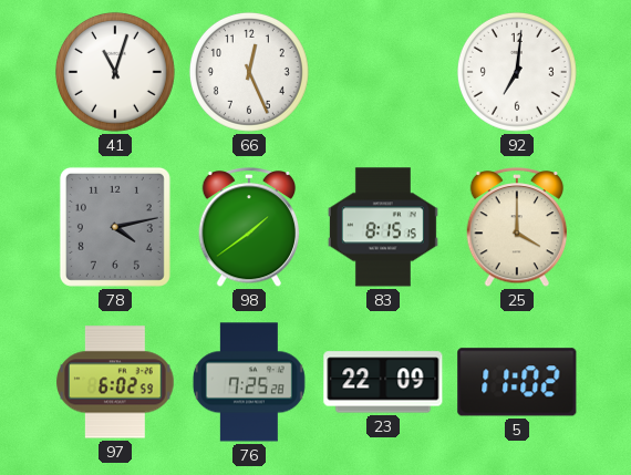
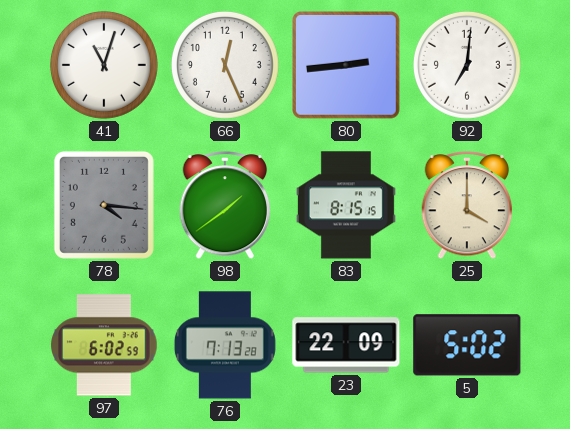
80: none -> 2:44 (347, 66)
78: 4:13 -> 4:16 (104, 205)
76: 7:25 -> 7:13 (225, 345)
5: 11:02 -> 5:02 (467, 345)
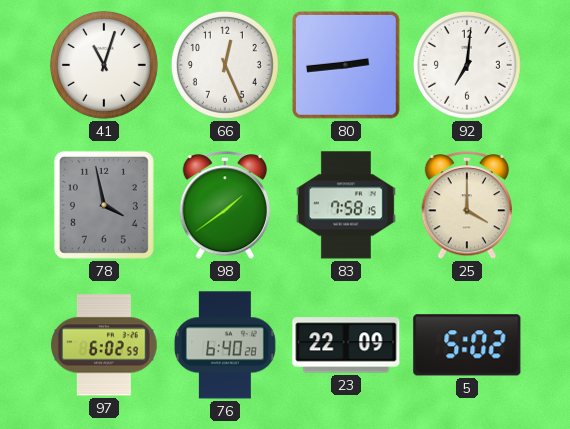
78: 4:16 -> 3:58 (104, 205)
83: 8:15 -> 7:58 (346, 205)
76: 7:13 -> 6:40 (225, 345)
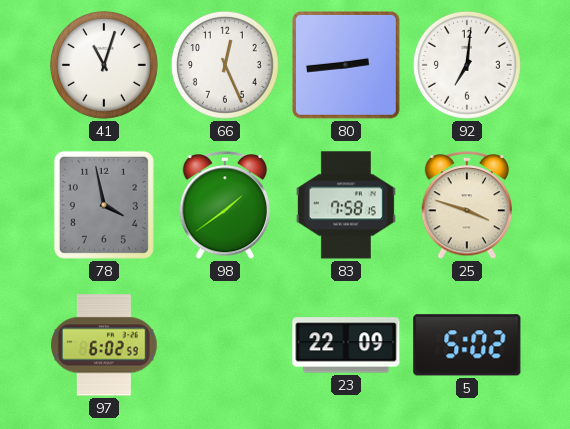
25: 4:00 -> 3:48 (467, 206)
76: 6:40 -> none (225, 345)
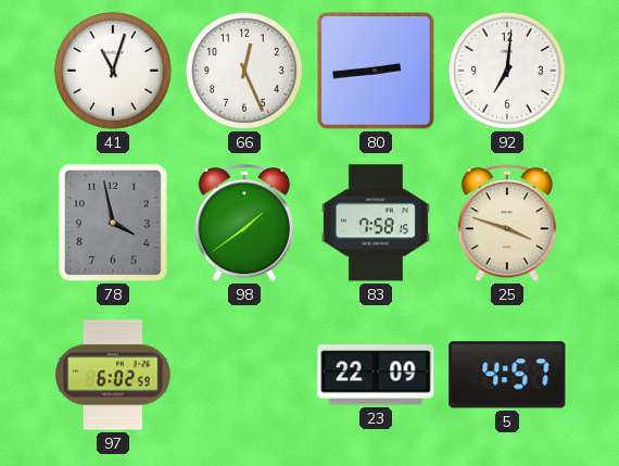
5: 5:02 -> 4:57 (507, 375)
